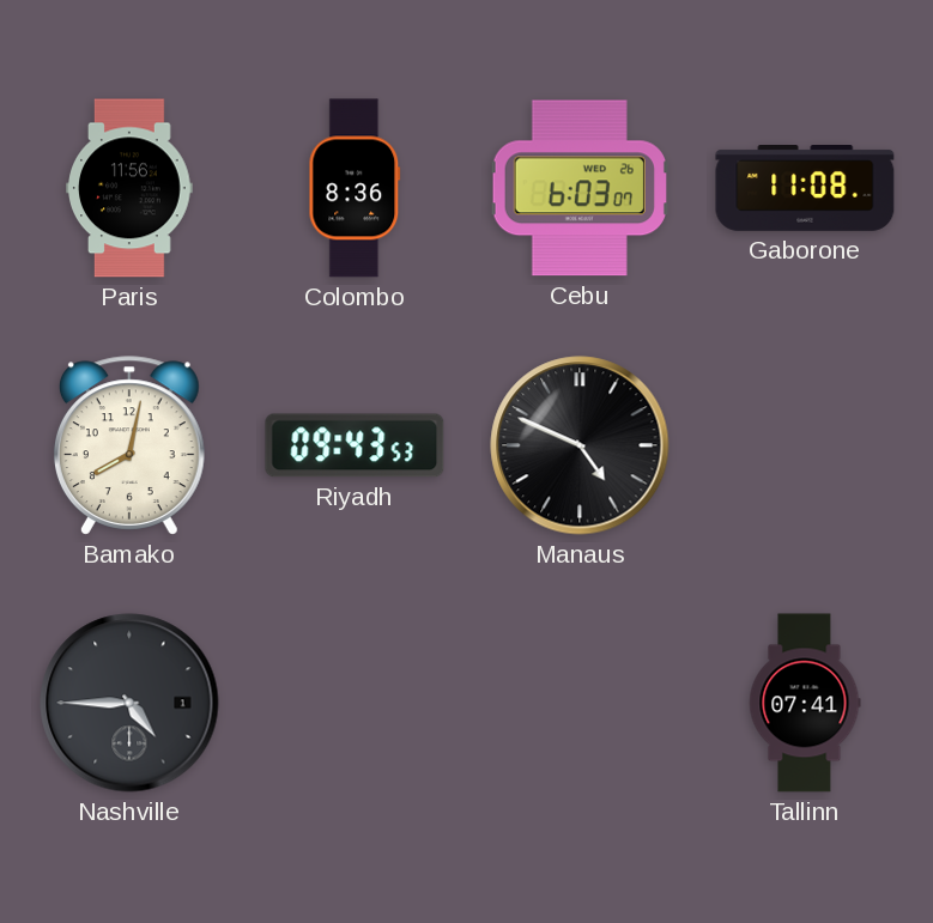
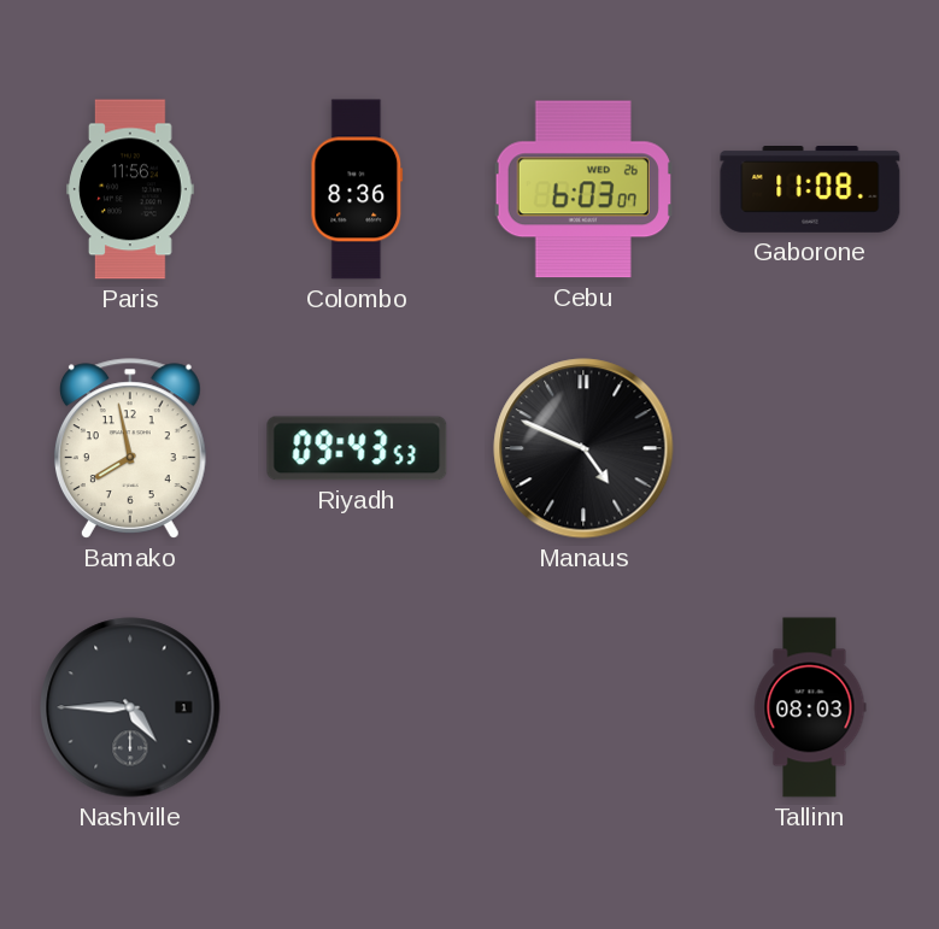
Bamako: 8:02 -> 7:58 (130, 448)
Tallinn: 07:41 -> 08:03 (810, 707)
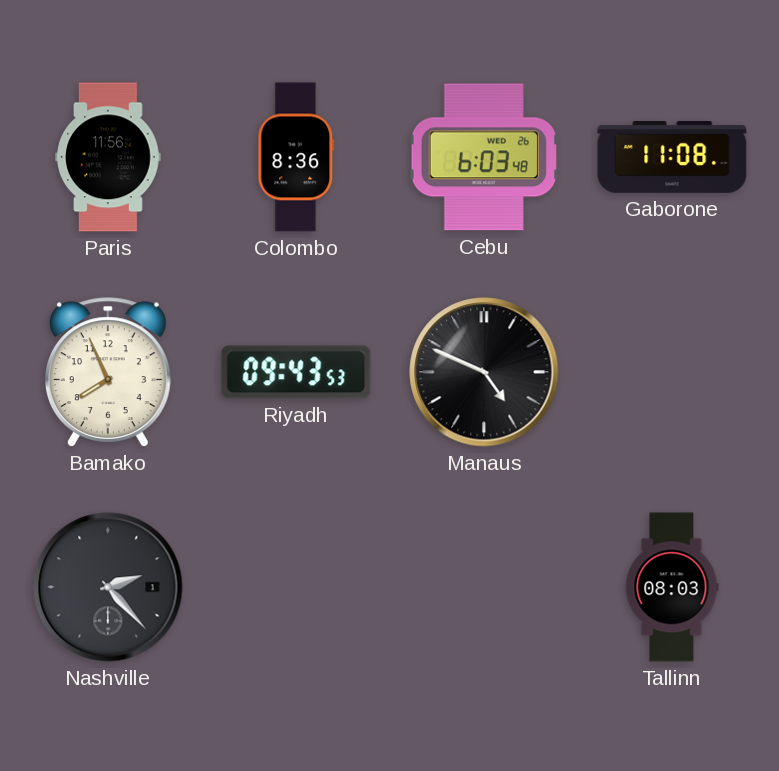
Cebu: 6:03:07 -> 6:03:48 (484, 157)
Bamako: 7:58 -> 7:56 (108, 372)
Nashville: 4:45 -> 2:23 (108, 587)
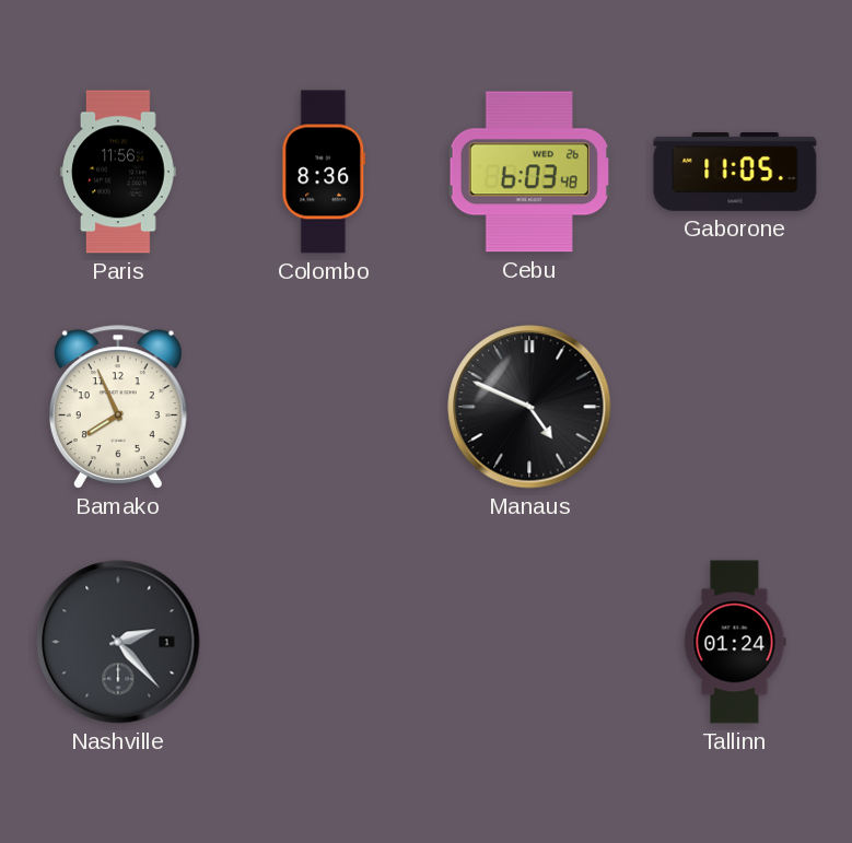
Gaborone: 11:08 -> 11:05 (735, 173)
Riyadh: 09:43 -> none (296, 372)
Tallinn: 08:03 -> 01:24 (735, 642)
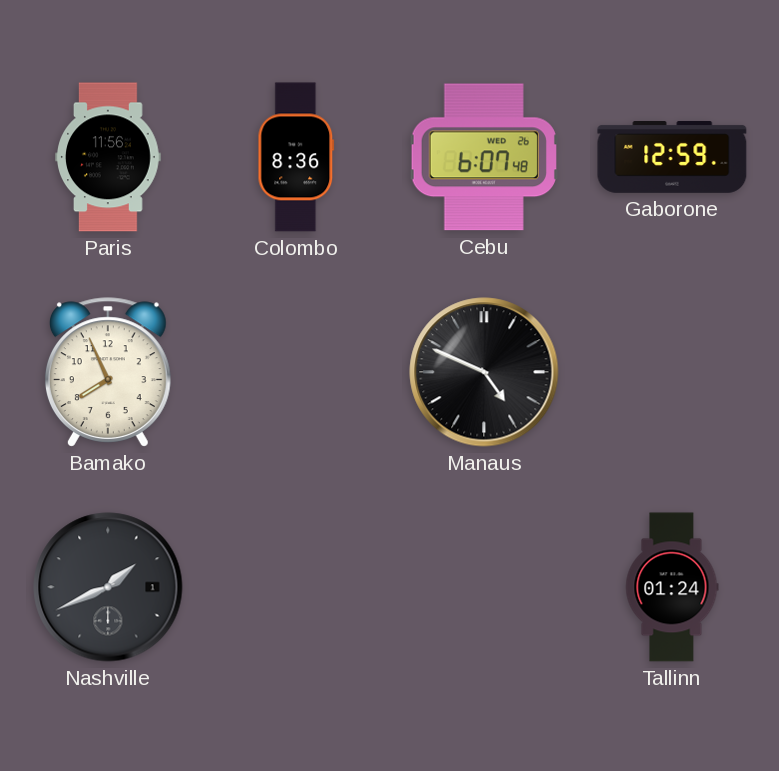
Cebu: 6:03 -> 6:07 (484, 157)
Gaborone: 11:05 -> 12:59 (672, 158)
Nashville: 2:23 -> 1:41 (108, 587)
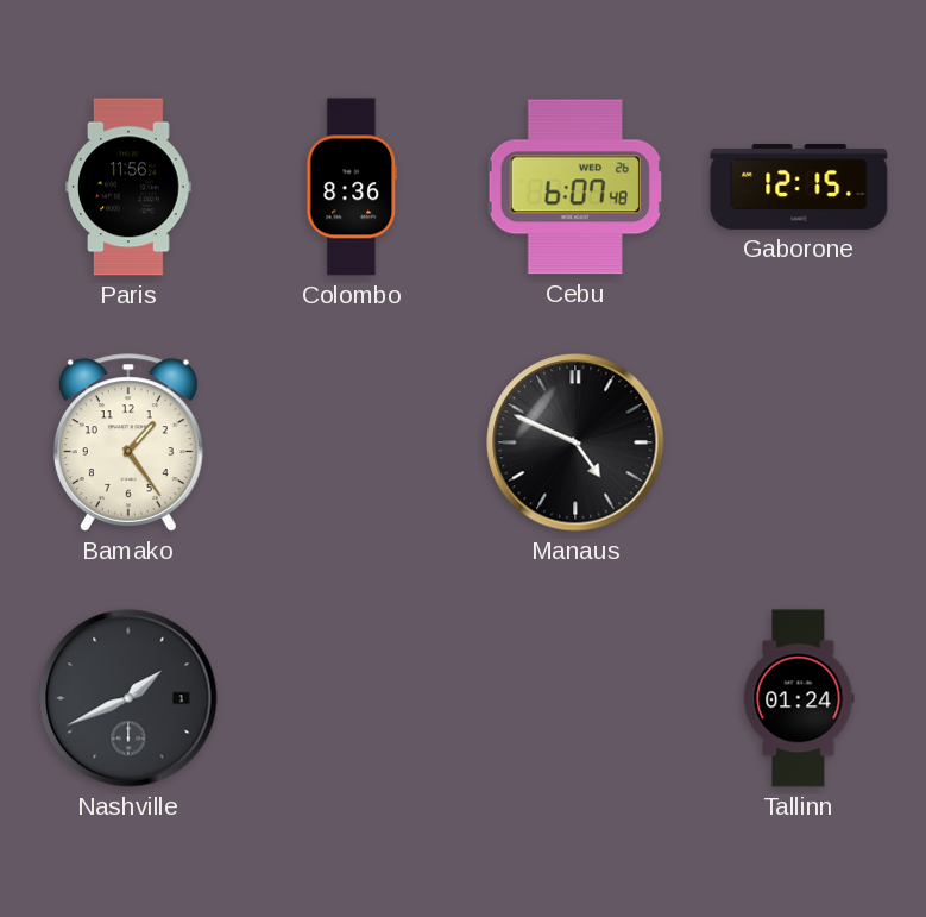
Gaborone: 12:59 -> 12:15 (799, 188)
Bamako: 7:56 -> 1:24 (128, 442)
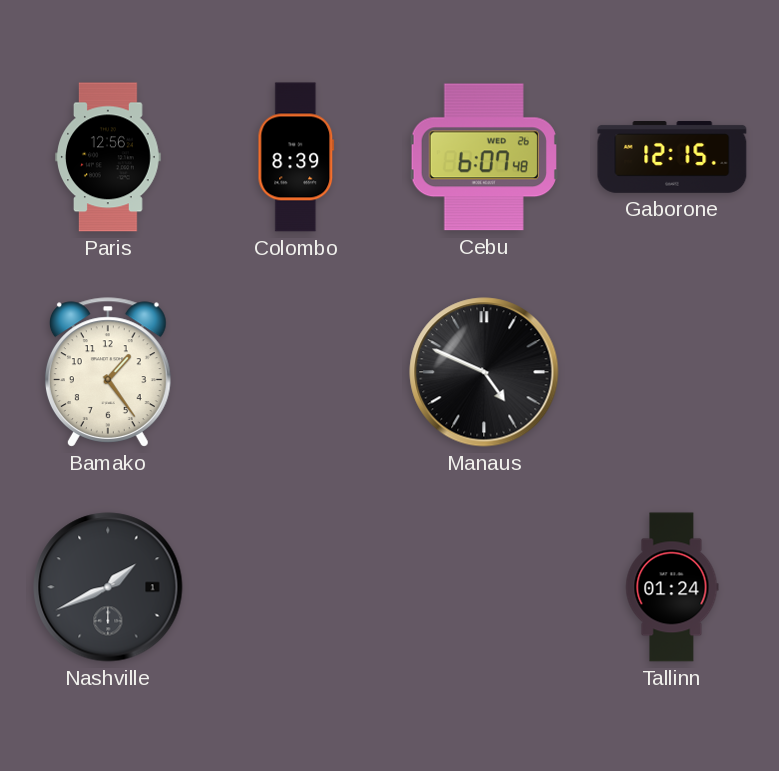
Paris: 11:56 -> 12:56 (108, 157)
Colombo: 8:36 -> 8:39 (296, 157)
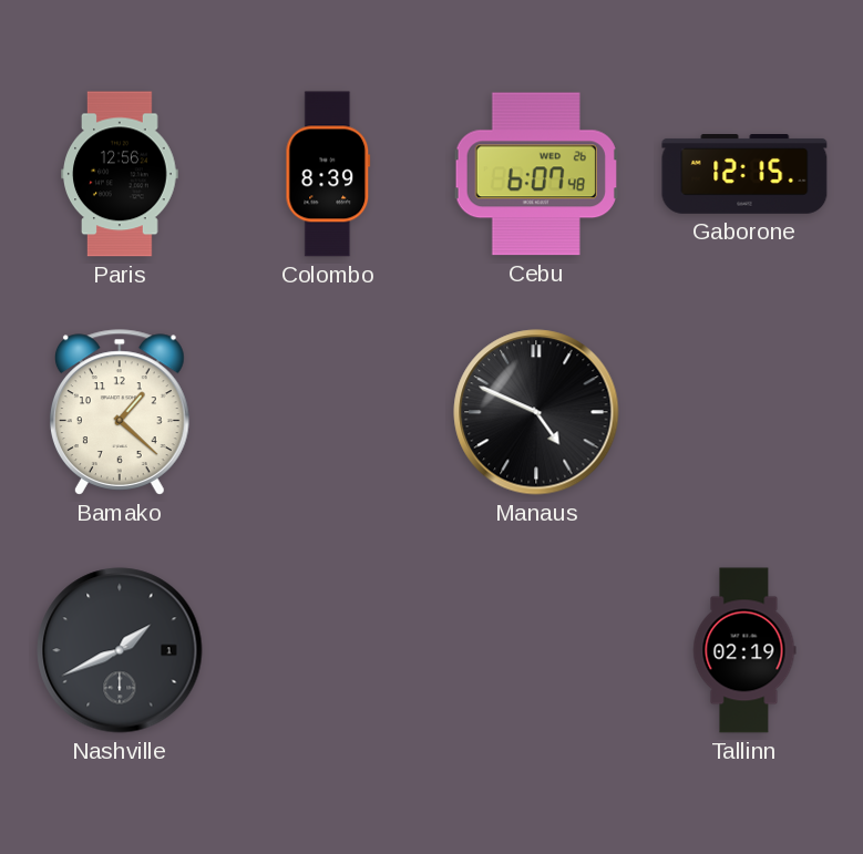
Bamako: 1:24 -> 1:22 (120, 412)
Tallinn: 01:24 -> 02:19 (744, 650)
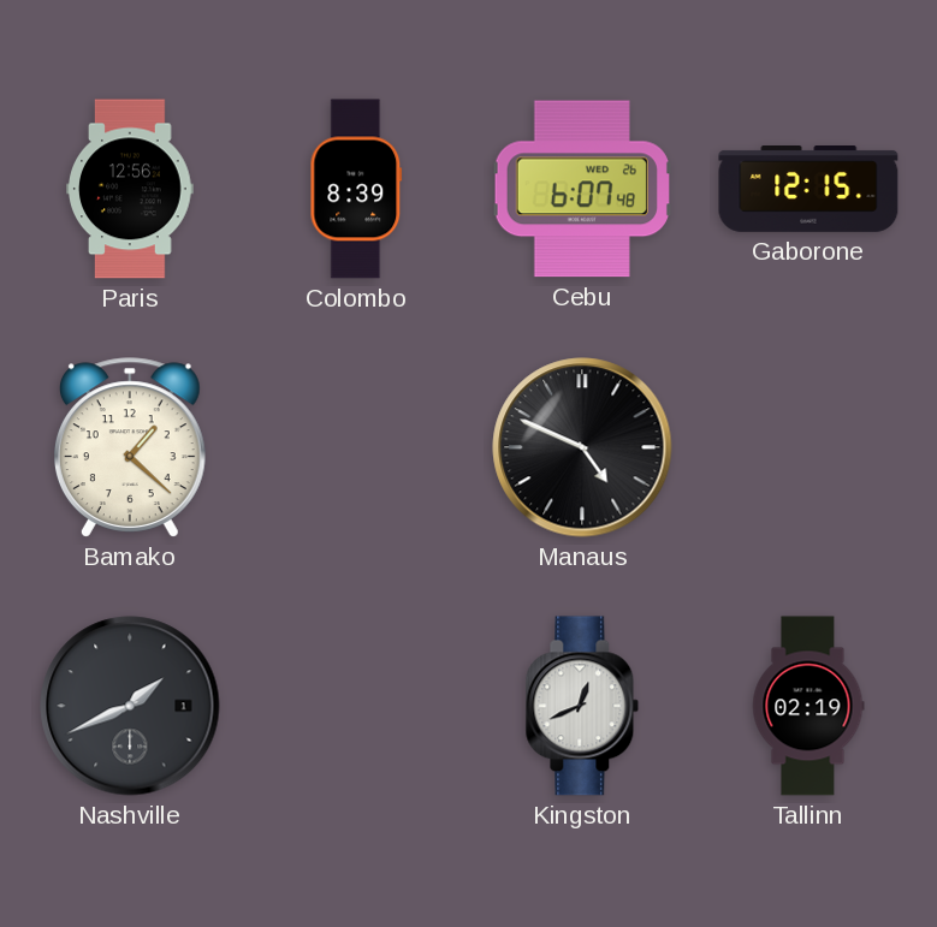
Kingston: none -> 12:41 (582, 706)
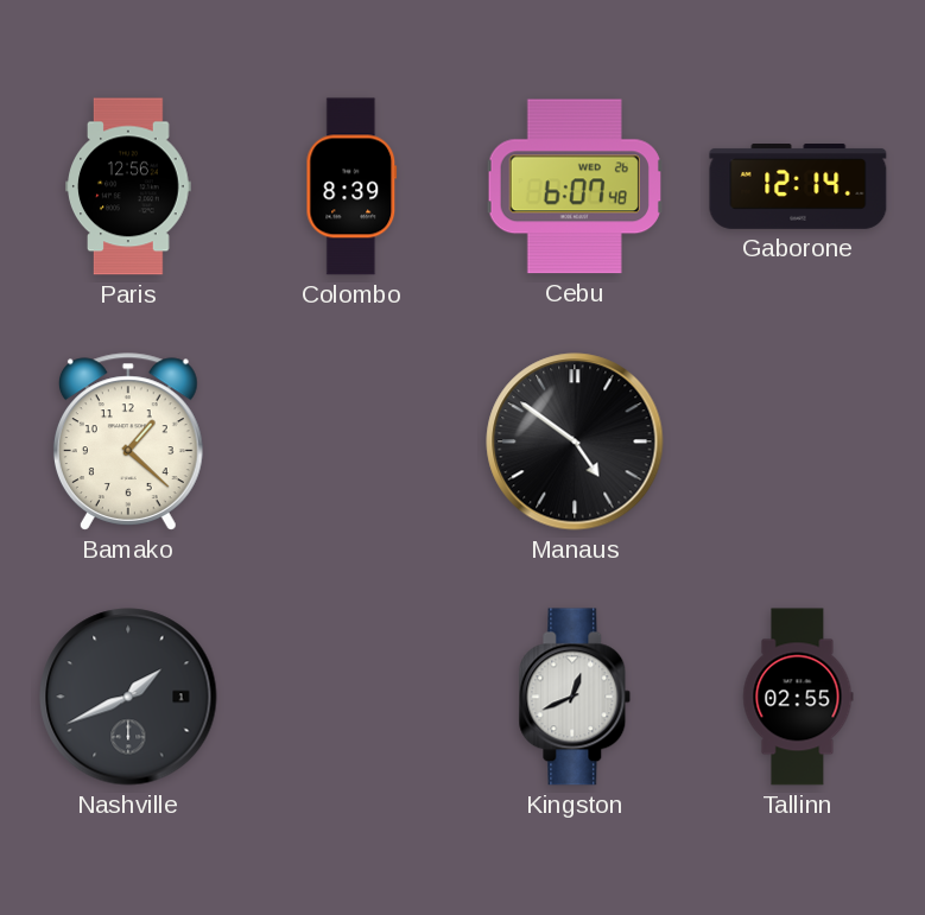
Gaborone: 12:15 -> 12:14 (798, 188)
Manaus: 4:49 -> 4:51 (575, 441)
Tallinn: 02:19 -> 02:55 (798, 697)
